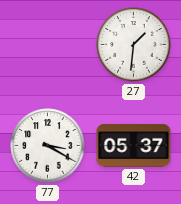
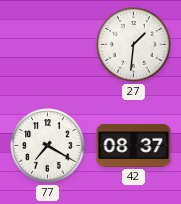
77: 3:20 -> 7:20 (48, 146)
42: 05:37 -> 08:37 (134, 145)
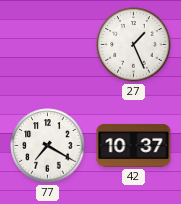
27: 1:31 -> 1:26 (134, 45)
42: 08:37 -> 10:37 (134, 145)
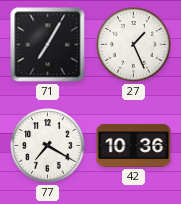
71: none -> 7:05 (48, 45)
42: 10:37 -> 10:36 (134, 145)
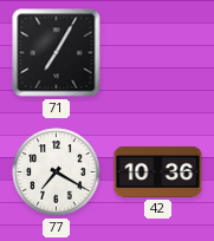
27: 1:26 -> none (134, 45)
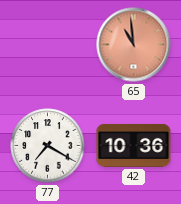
71: 7:05 -> none (57, 53)
65: none -> 10:59 (134, 45)
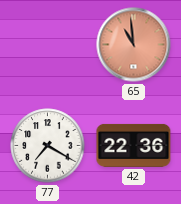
42: 10:36 -> 22:36 (134, 145)
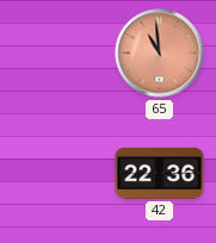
77: 7:20 -> none (48, 146)
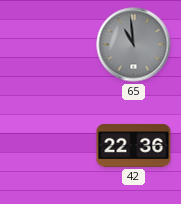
65 dial: salmon -> grey (134, 45)
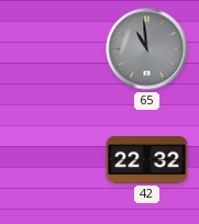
42: 22:36 -> 22:32 (147, 159)
